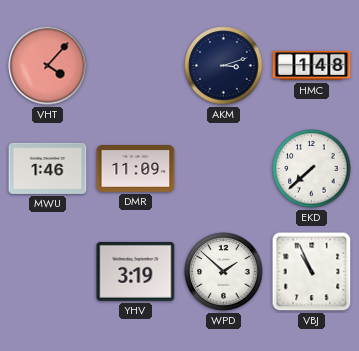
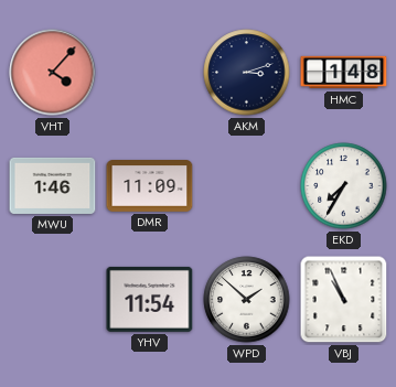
EKD: 7:38 -> 7:35 (344, 186)
YHV: 3:19 -> 11:54 (150, 299)
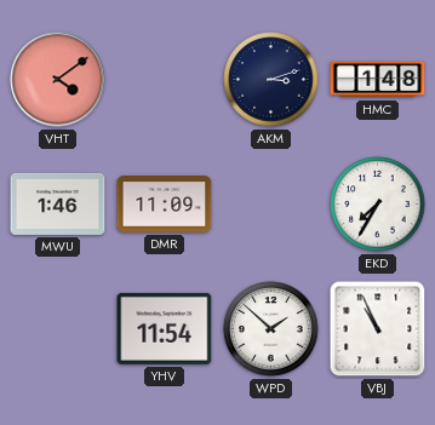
VHT: 4:07 -> 4:09 (58, 80)
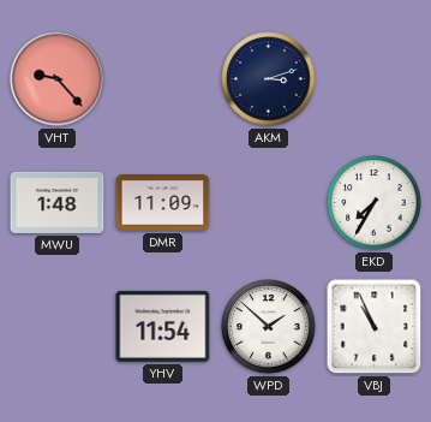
VHT: 4:09 -> 9:23 (58, 79)
HMC: 1:48 -> none (378, 80)
MWU: 1:46 -> 1:48 (58, 202)
